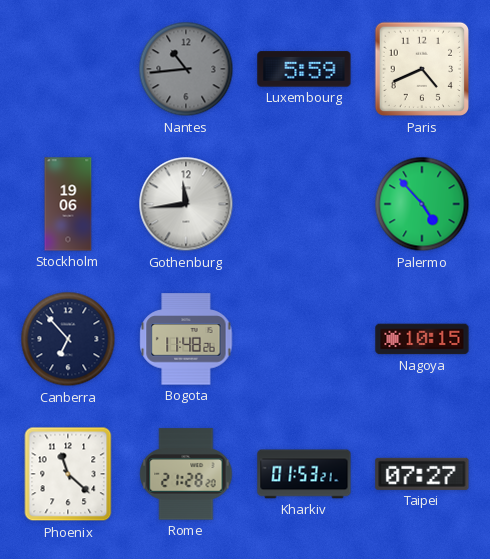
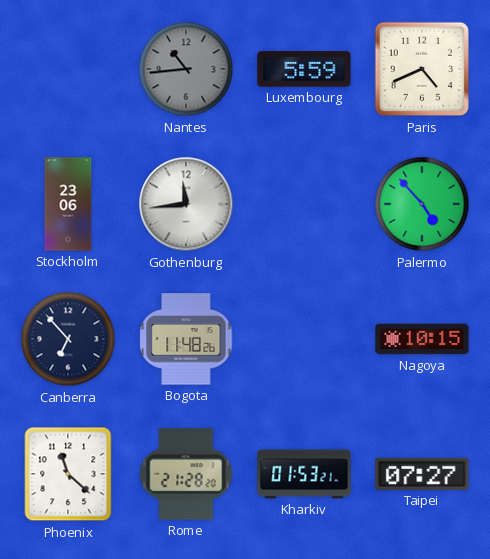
Stockholm: 19:06 -> 23:06 (68, 204)
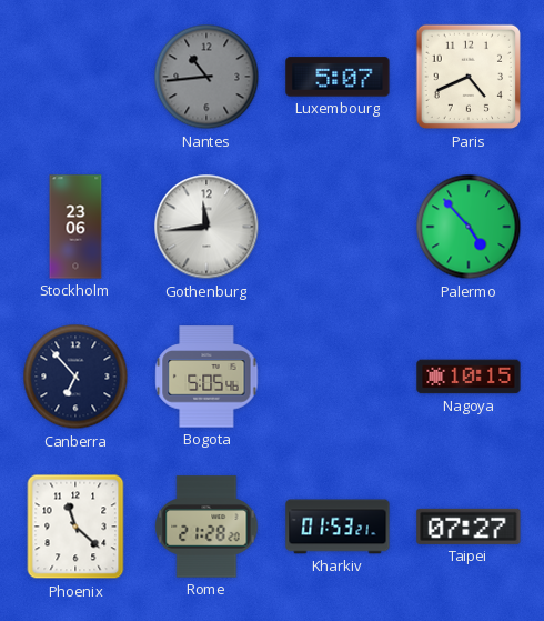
Luxembourg: 5:59 -> 5:07 (338, 77)
Bogota: 11:48 -> 5:05 (206, 377)
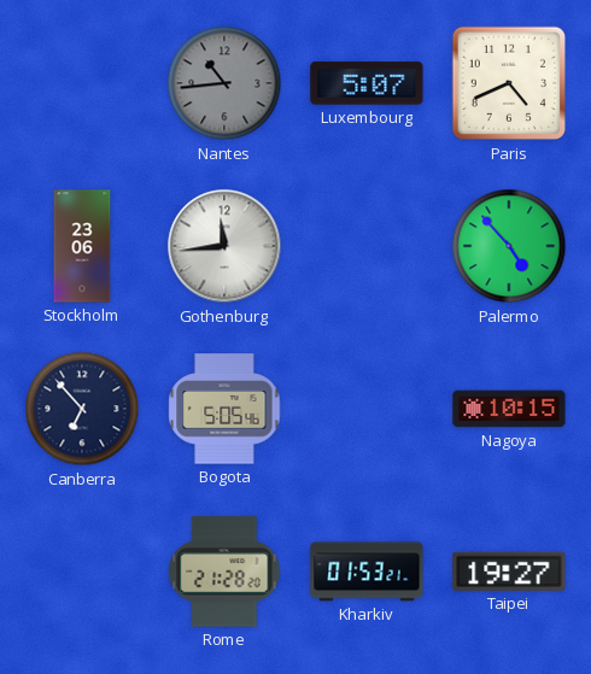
Phoenix: 11:22 -> none (75, 527)
Taipei: 07:27 -> 19:27 (509, 572)
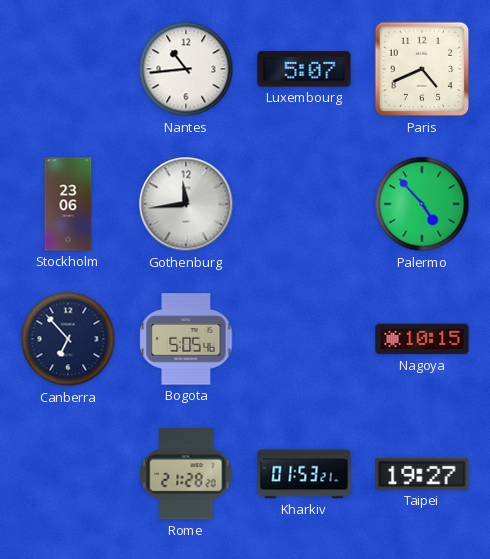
Nantes dial: grey -> white (186, 69)
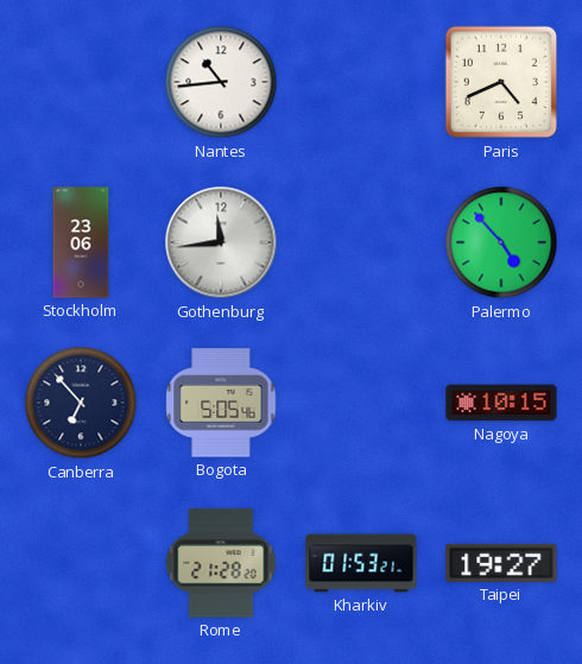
Luxembourg: 5:07 -> none (304, 69)
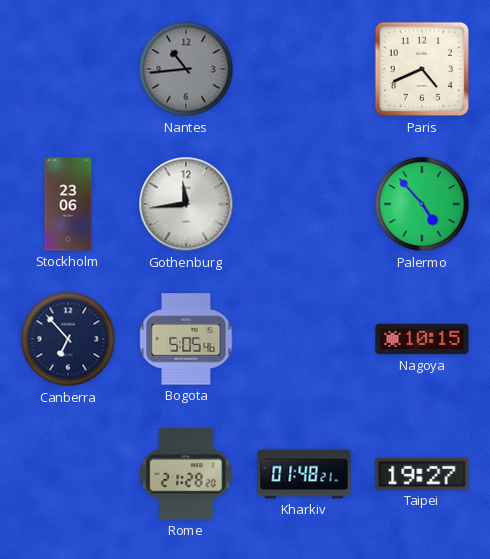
Nantes dial: white -> grey (186, 69)
Kharkiv: 01:53 -> 01:48 (304, 474)
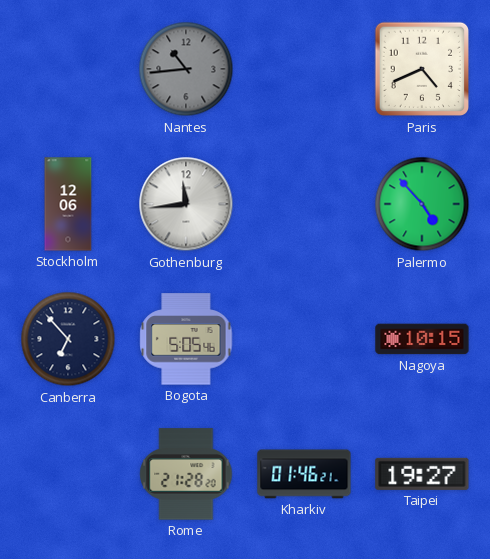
Stockholm: 23:06 -> 12:06 (68, 204)
Kharkiv: 01:48 -> 01:46 (304, 474)
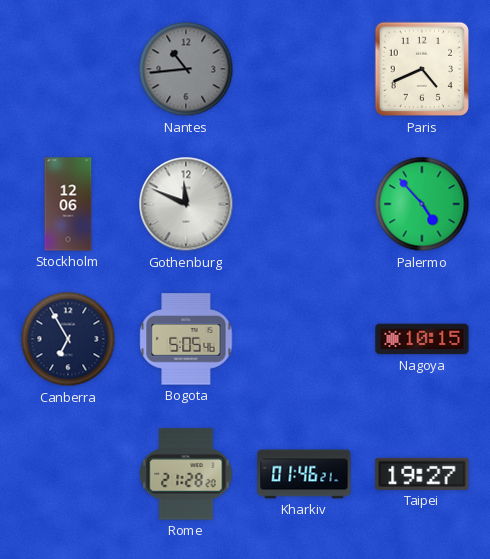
Gothenburg: 11:44 -> 11:49 (186, 204)
Canberra: 6:53 -> 6:55 (68, 339)
